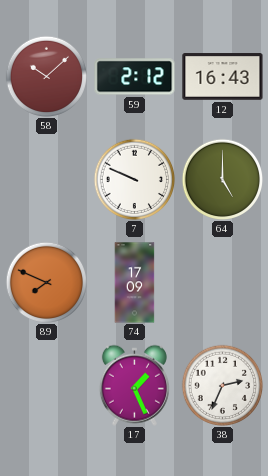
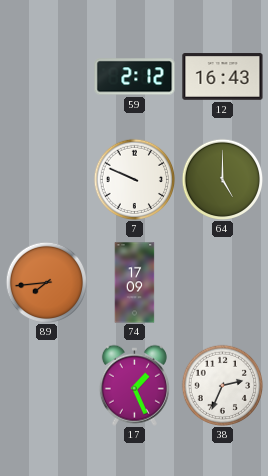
58: 10:08 -> none (46, 76)
89: 7:49 -> 7:44 (46, 282)
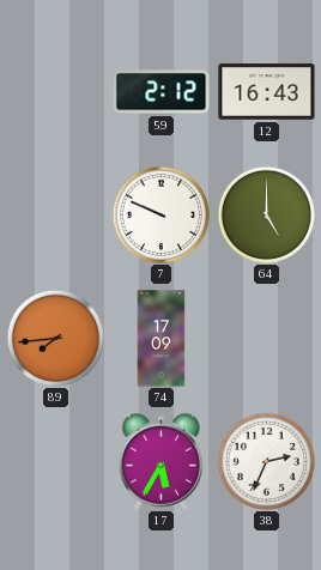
17: 1:26 -> 5:35 (160, 461)
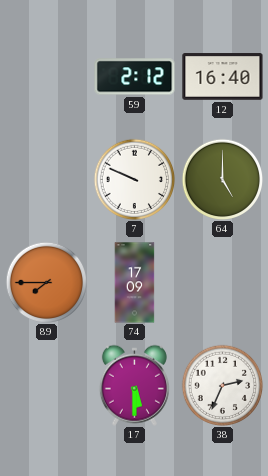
12: 16:43 -> 16:40 (223, 77)
89: 7:44 -> 7:45 (46, 282)
17: 5:35 -> 5:30 (134, 385)
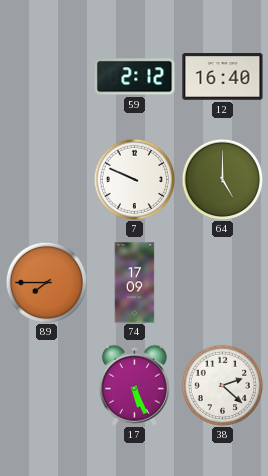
17: 5:30 -> 5:26 (134, 385)
38: 2:34 -> 2:22 (222, 385)
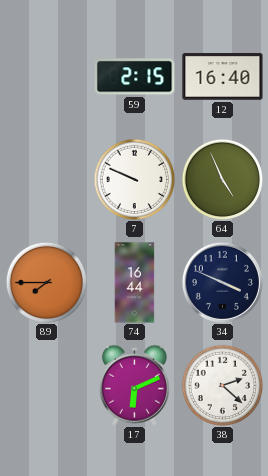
59: 2:12 -> 2:15 (135, 77)
64: 5:00 -> 4:56 (222, 179)
74: 17:09 -> 16:44 (135, 283)
34: none -> 3:49 (222, 282)
17: 5:26 -> 6:11 (134, 385)
